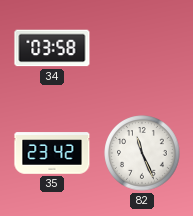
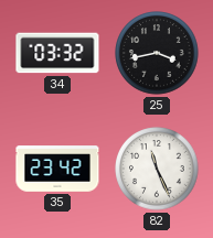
34: 03:58 -> 03:32 (57, 53)
25: none -> 3:43 (157, 53)
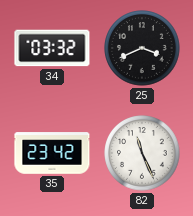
25: 3:43 -> 3:41 (142, 48)
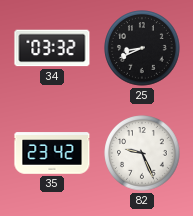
25: 3:41 -> 8:41 (142, 48)
82: 11:26 -> 9:26 (142, 153)
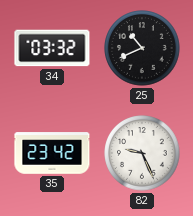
25: 8:41 -> 10:41 (142, 48)
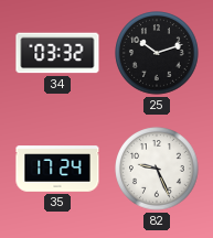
25: 10:41 -> 10:12 (157, 53)
35: 23:42 -> 17:24 (57, 169)
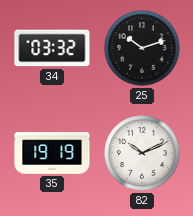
35: 17:24 -> 19:19 (52, 153)
82: 9:26 -> 10:11 (142, 153)
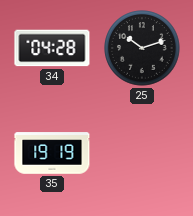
34: 03:32 -> 04:28 (52, 48)
82: 10:11 -> none (142, 153)
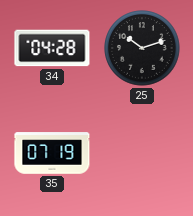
35: 19:19 -> 07:19 (52, 153)
